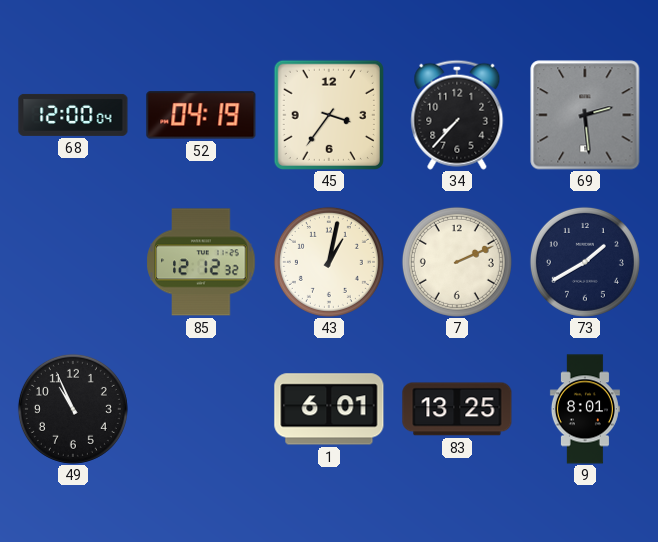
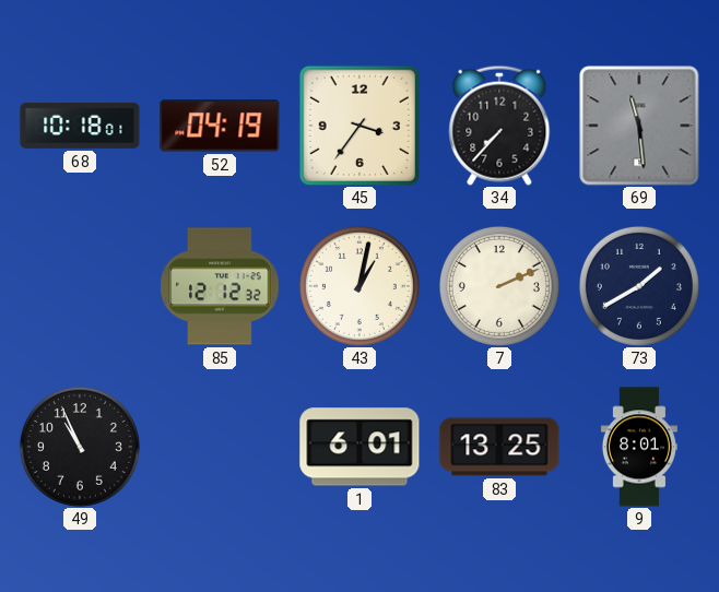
68: 12:00 -> 10:18 (80, 126)
69: 2:29 -> 11:29 (639, 126)
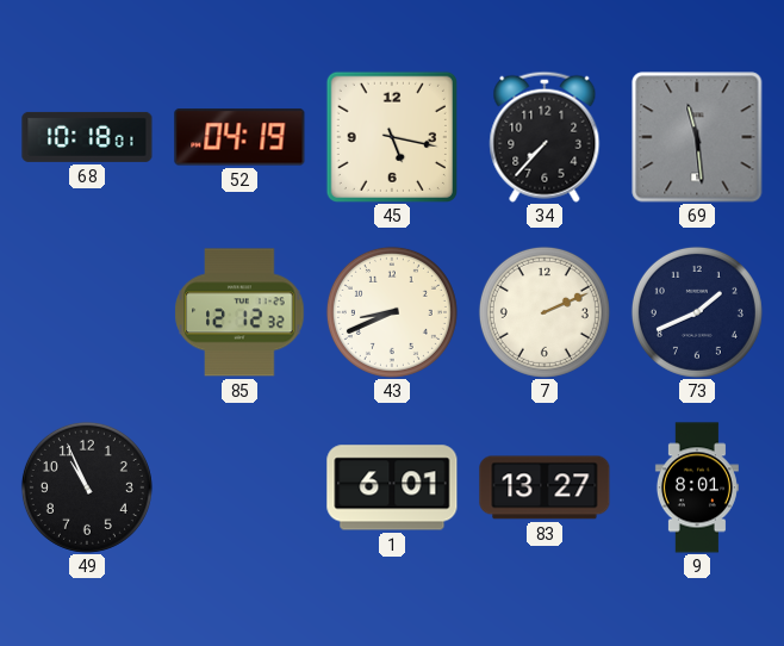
45: 3:36 -> 5:17 (392, 137)
43: 1:02 -> 8:41 (392, 312)
73: 1:40 -> 1:41 (697, 312)
83: 13:25 -> 13:27 (545, 487)
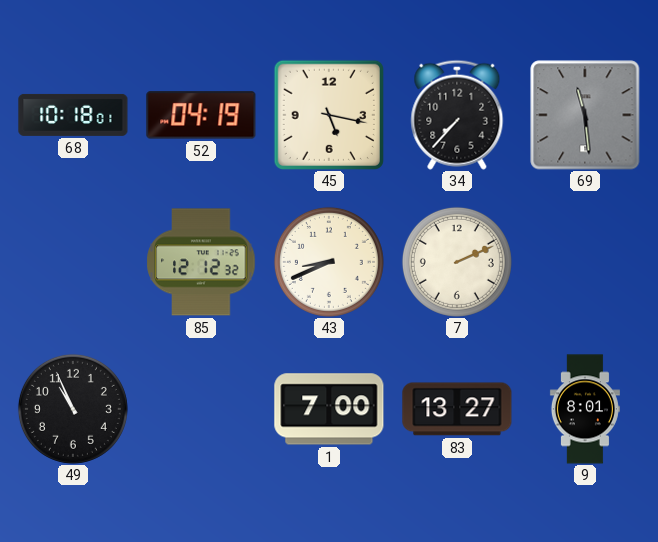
73: 1:41 -> none (697, 312)
1: 6:01 -> 7:00 (329, 409)
